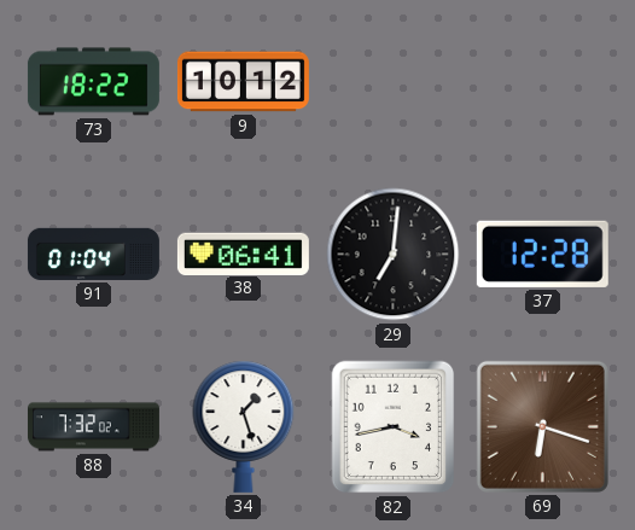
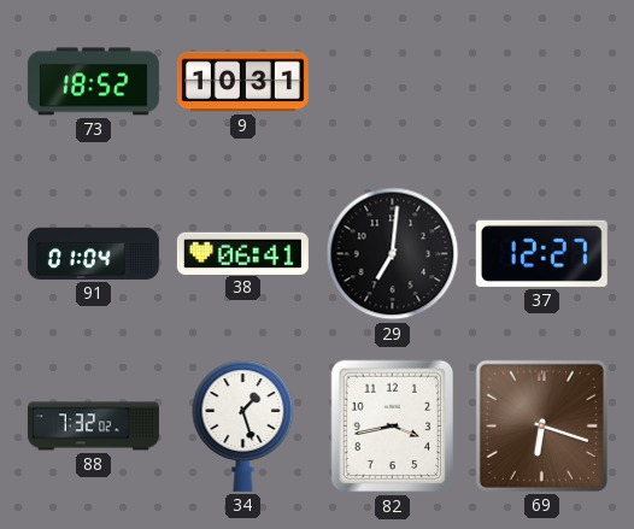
73: 18:22 -> 18:52 (93, 82)
9: 10:12 -> 10:31 (242, 82)
37: 12:28 -> 12:27 (541, 253)
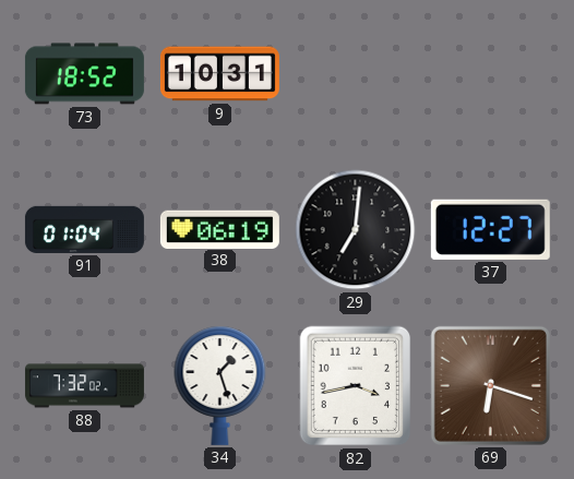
38: 06:41 -> 06:19 (219, 229)
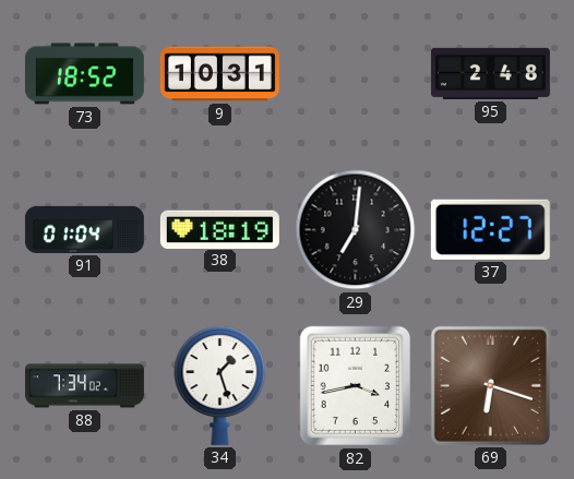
95: none -> 2:48 (490, 73)
38: 06:19 -> 18:19 (219, 229)
88: 7:32 -> 7:34 (84, 386)
